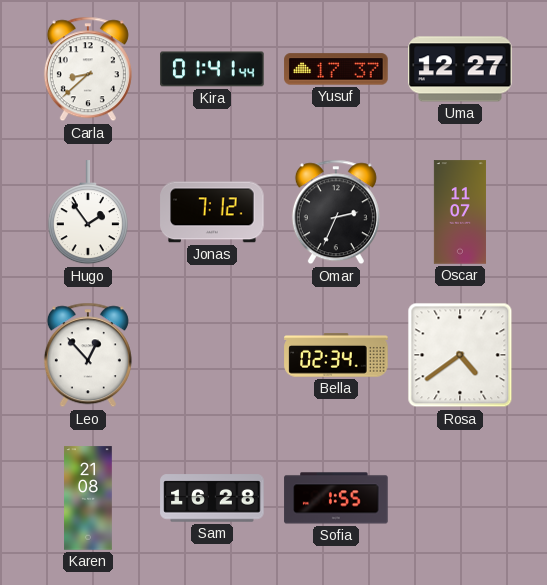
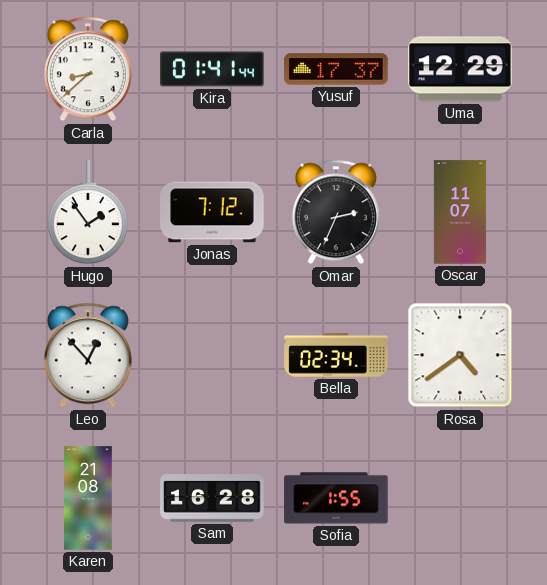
Uma: 12:27 -> 12:29 (460, 69)
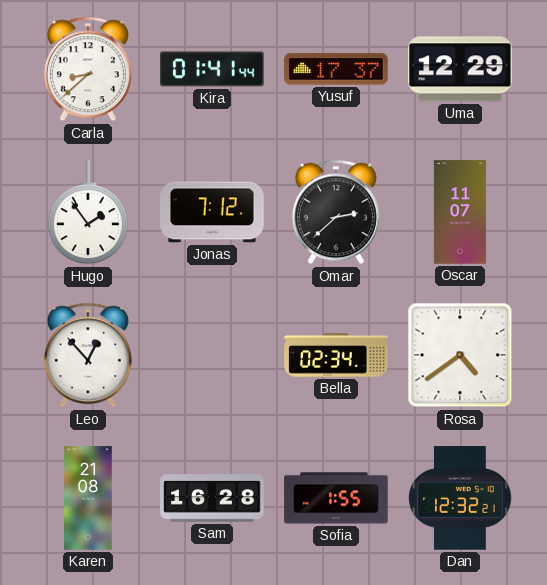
Omar: 2:34 -> 2:38 (336, 212)
Dan: none -> 12:32 (460, 498)
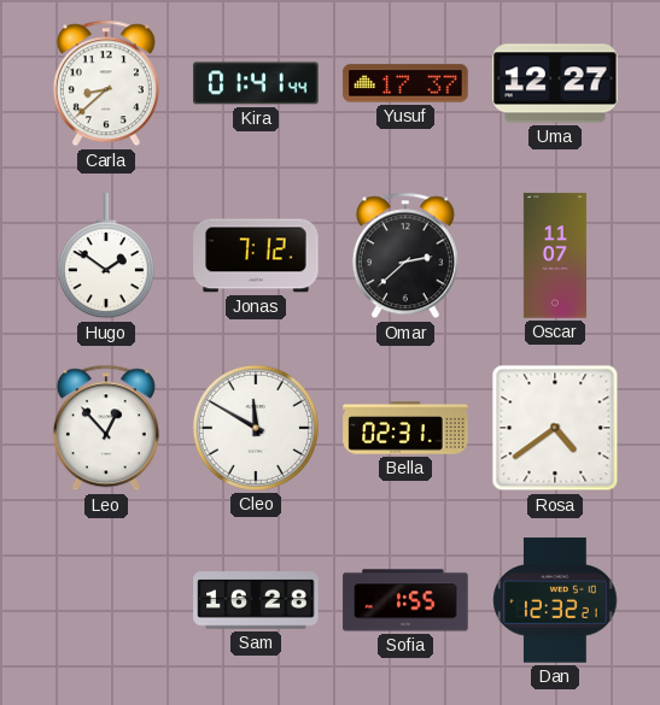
Uma: 12:29 -> 12:27 (555, 83)
Hugo: 1:54 -> 1:51 (106, 257)
Cleo: none -> 11:50 (256, 428)
Bella: 02:34 -> 02:31 (405, 428)
Karen: 21:08 -> none (88, 498)
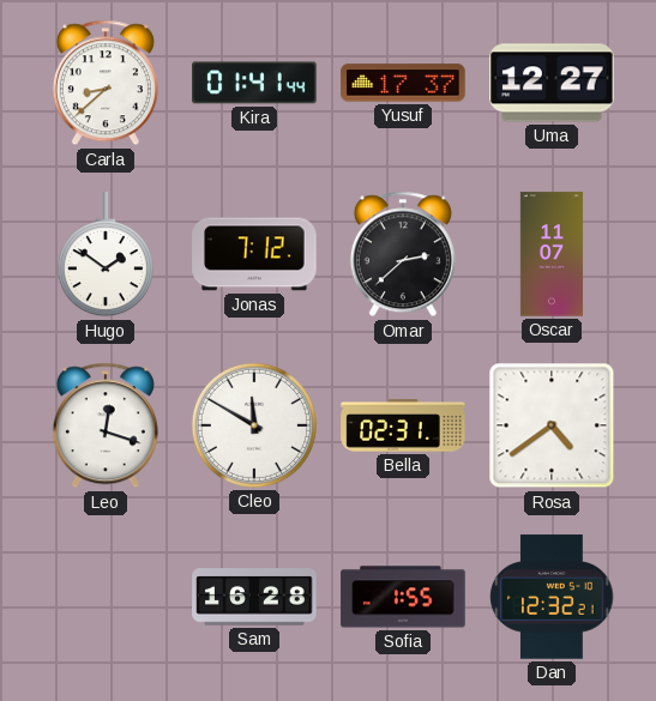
Leo: 12:53 -> 12:18 (106, 425)
